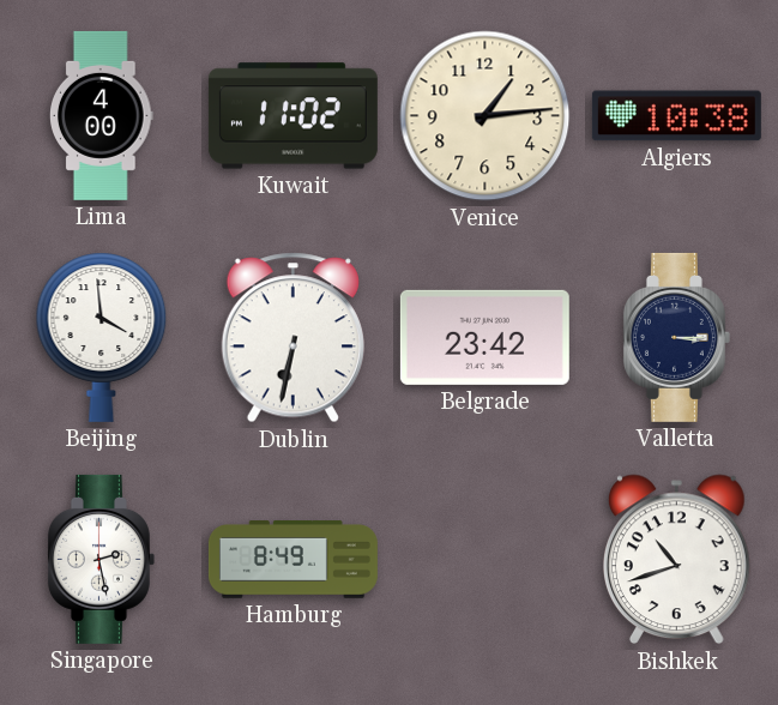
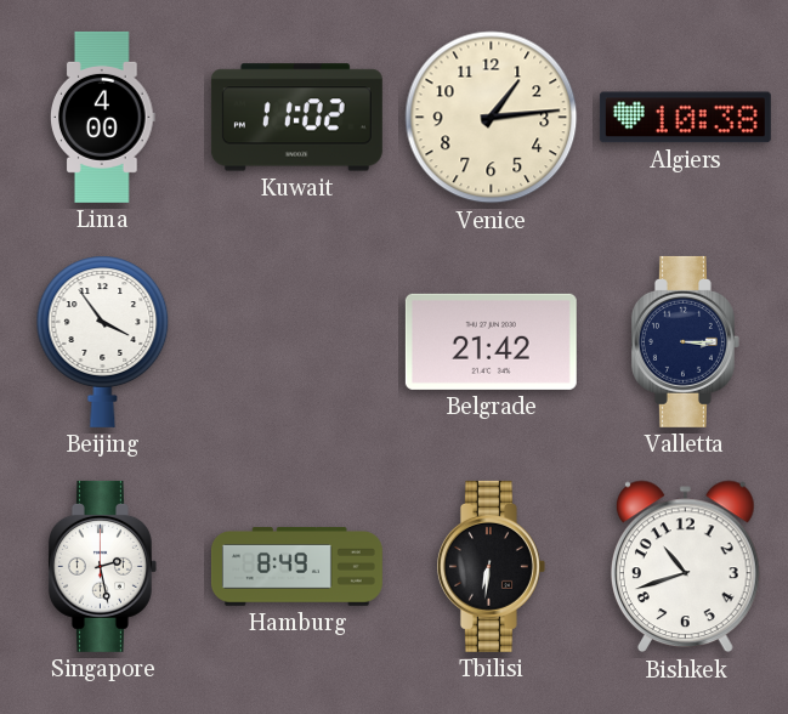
Beijing: 3:59 -> 3:54 (103, 341)
Dublin: 6:32 -> none (292, 338)
Belgrade: 23:42 -> 21:42 (491, 341)
Tbilisi: none -> 6:31 (491, 566)
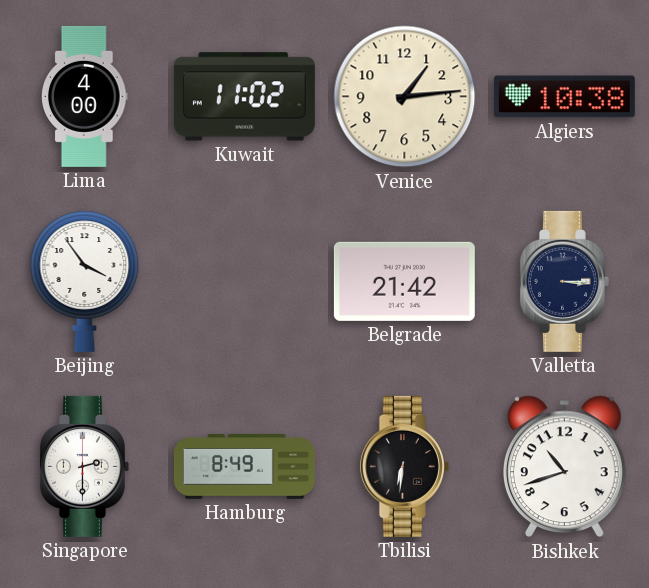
Singapore: 2:28 -> 2:30 (84, 466)
